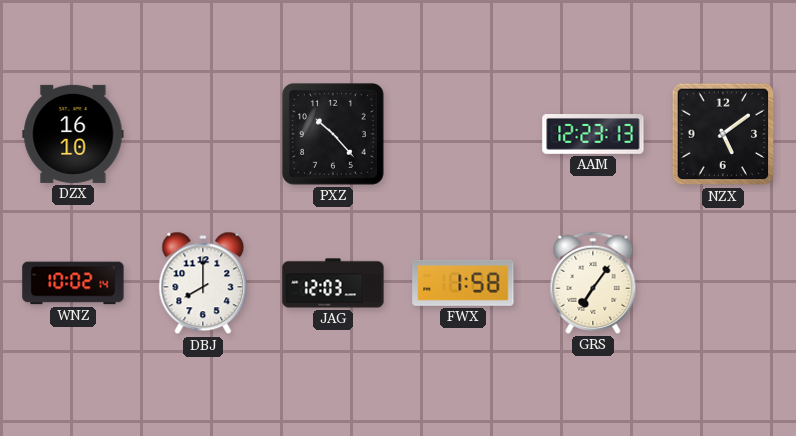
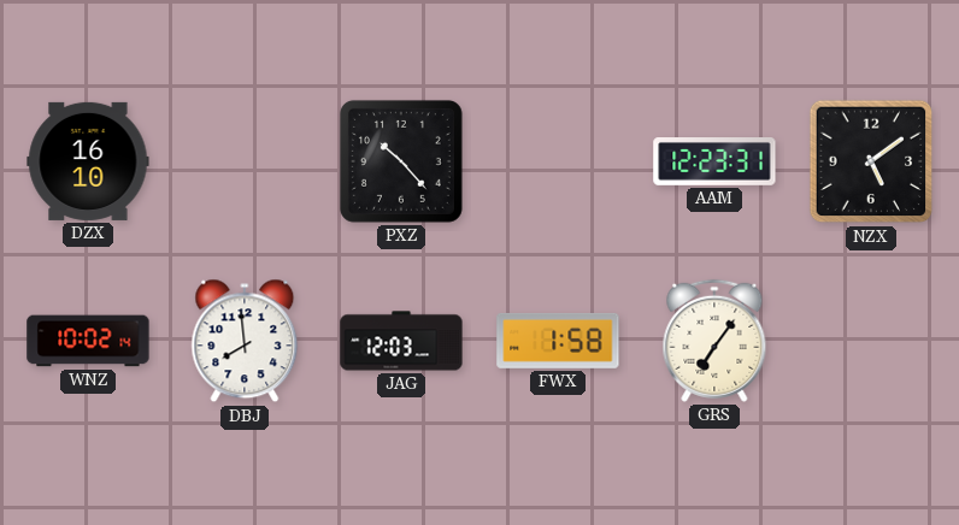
AAM: 12:23:13 -> 12:23:31 (714, 163)
DBJ: 8:00 -> 7:59 (245, 341)
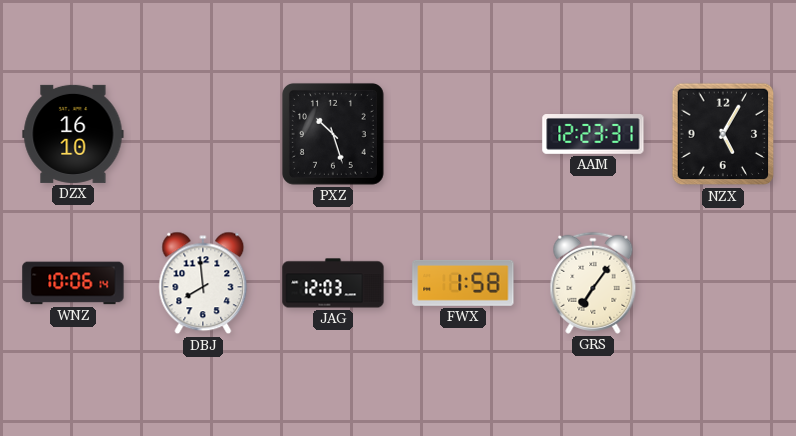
PXZ: 10:23 -> 10:27 (333, 134)
NZX: 5:09 -> 5:05 (723, 134)
WNZ: 10:02 -> 10:06 (73, 283)
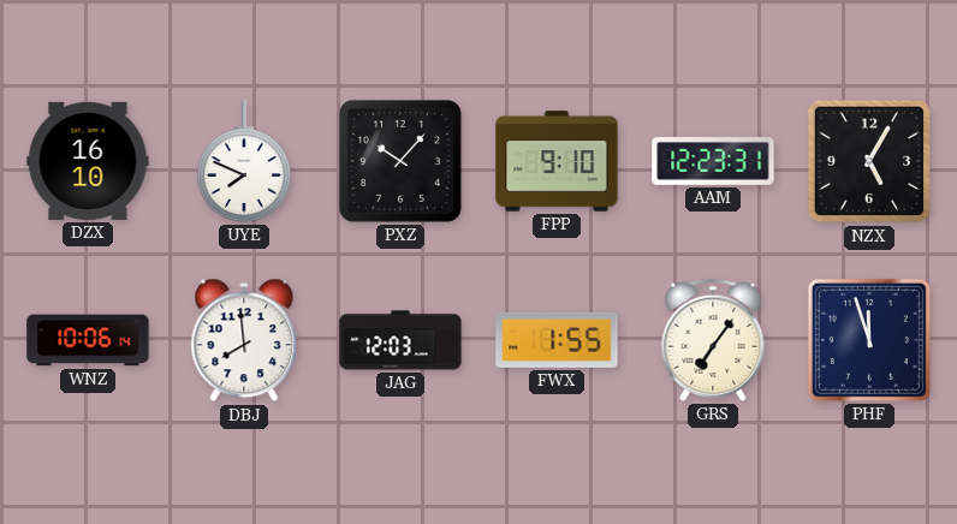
UYE: none -> 7:49 (244, 161)
PXZ: 10:27 -> 10:07 (400, 161)
FPP: none -> 9:10 (557, 161)
FWX: 1:58 -> 1:55 (557, 340)
PHF: none -> 11:57 (869, 340)
